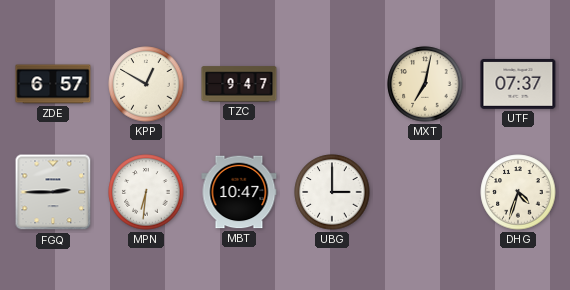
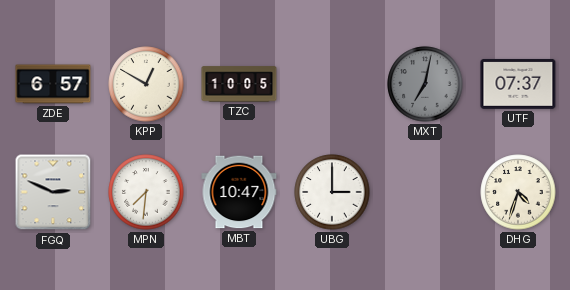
TZC: 9:47 -> 10:05 (239, 84)
MXT dial: cream -> grey (425, 84)
FGQ: 2:45 -> 2:49 (53, 192)
MPN: 6:31 -> 7:31 (146, 192)
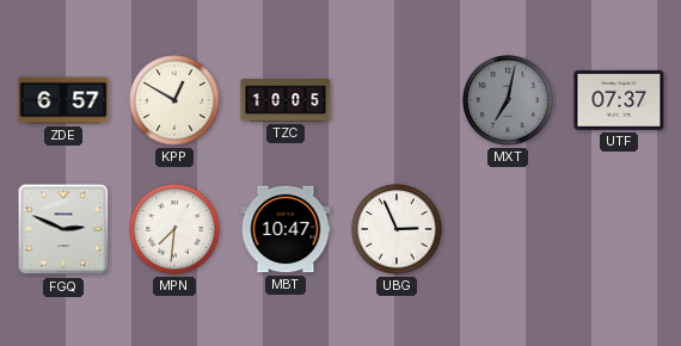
UBG: 3:00 -> 2:56 (397, 229)
DHG: 4:33 -> none (518, 192)
